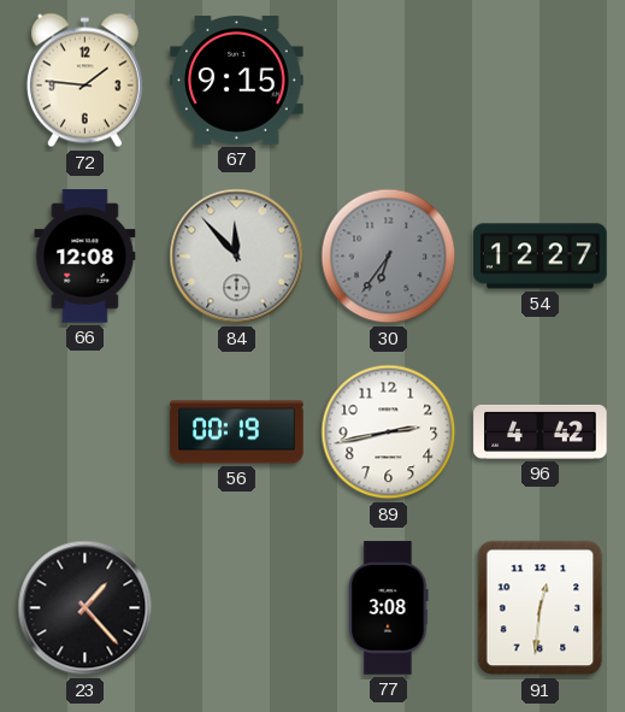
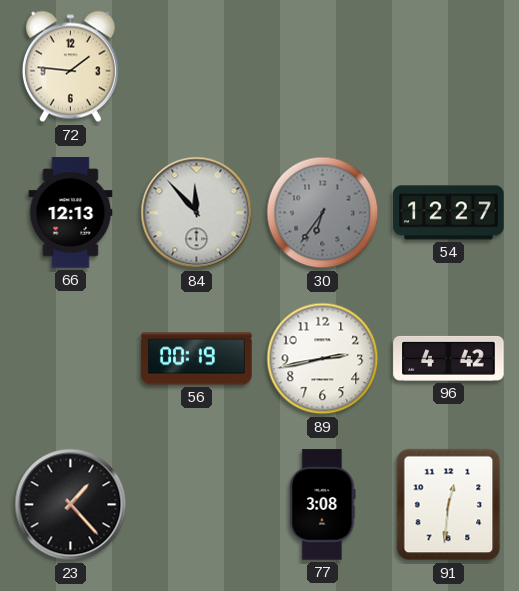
67: 9:15 -> none (237, 81)
66: 12:08 -> 12:13 (71, 213)
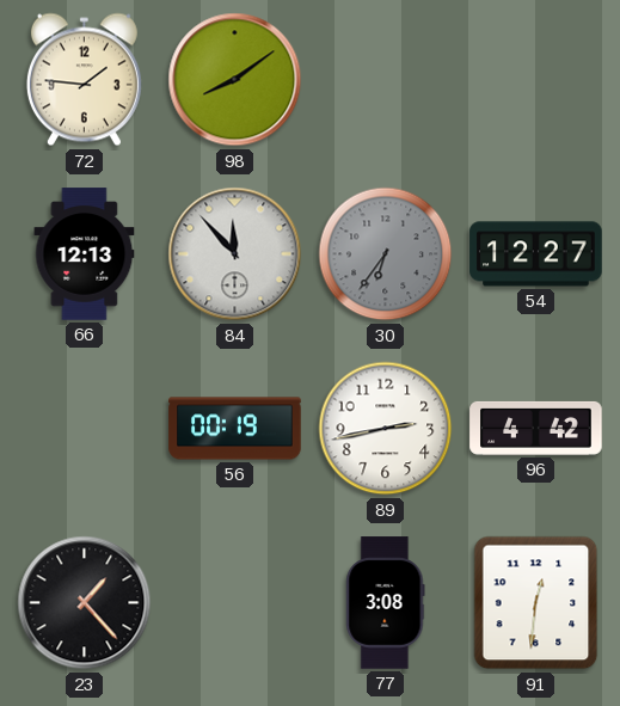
98: none -> 8:09 (235, 80)
